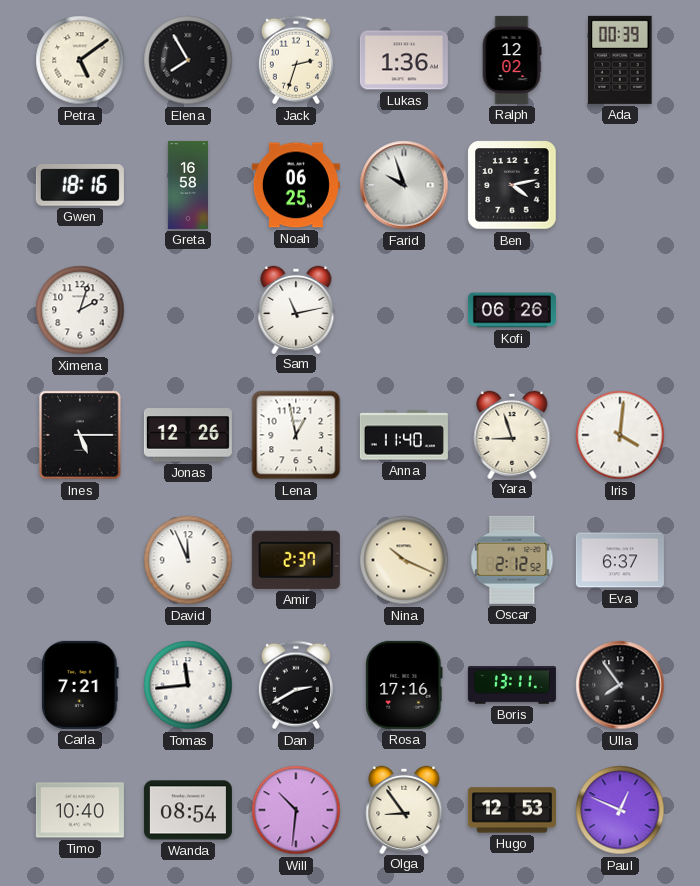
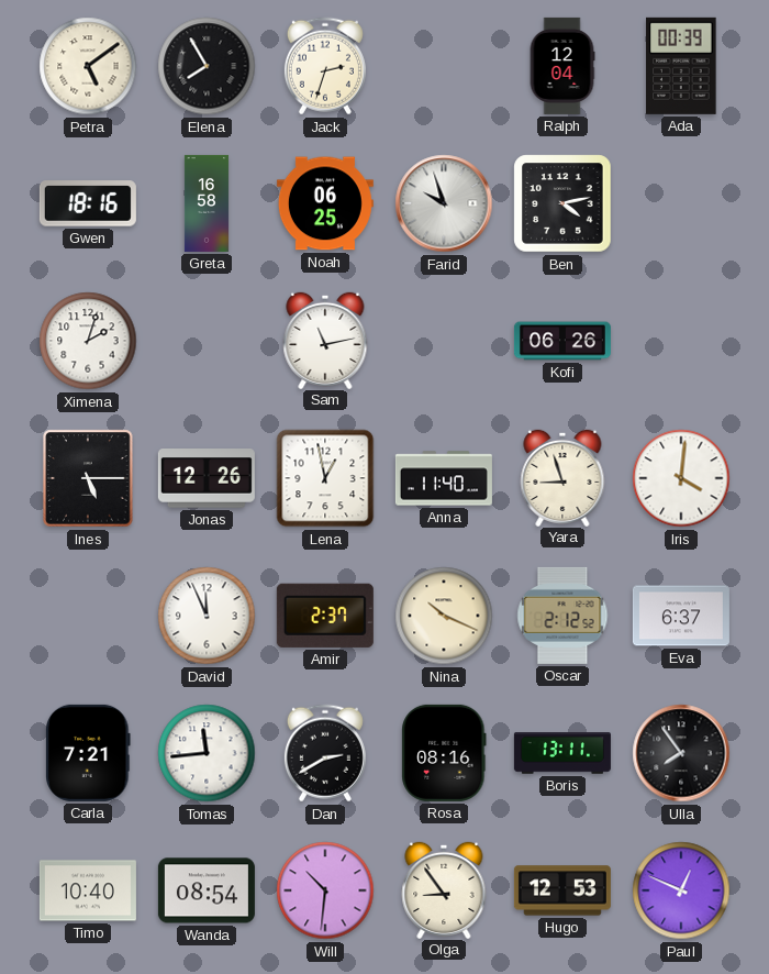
Lukas: 1:36 -> none (404, 60)
Ralph: 12:02 -> 12:04 (562, 66)
Rosa: 17:16 -> 08:16 (444, 753)
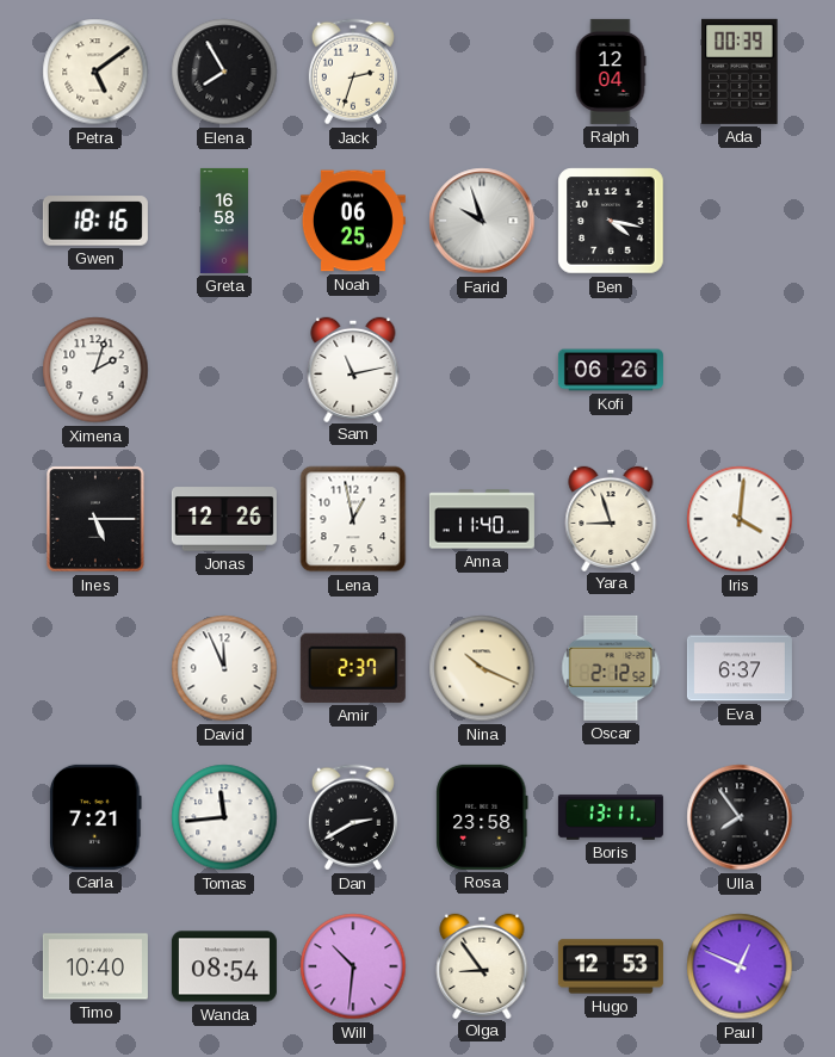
Ben: 4:13 -> 4:17 (611, 221)
Rosa: 08:16 -> 23:58 (482, 817)
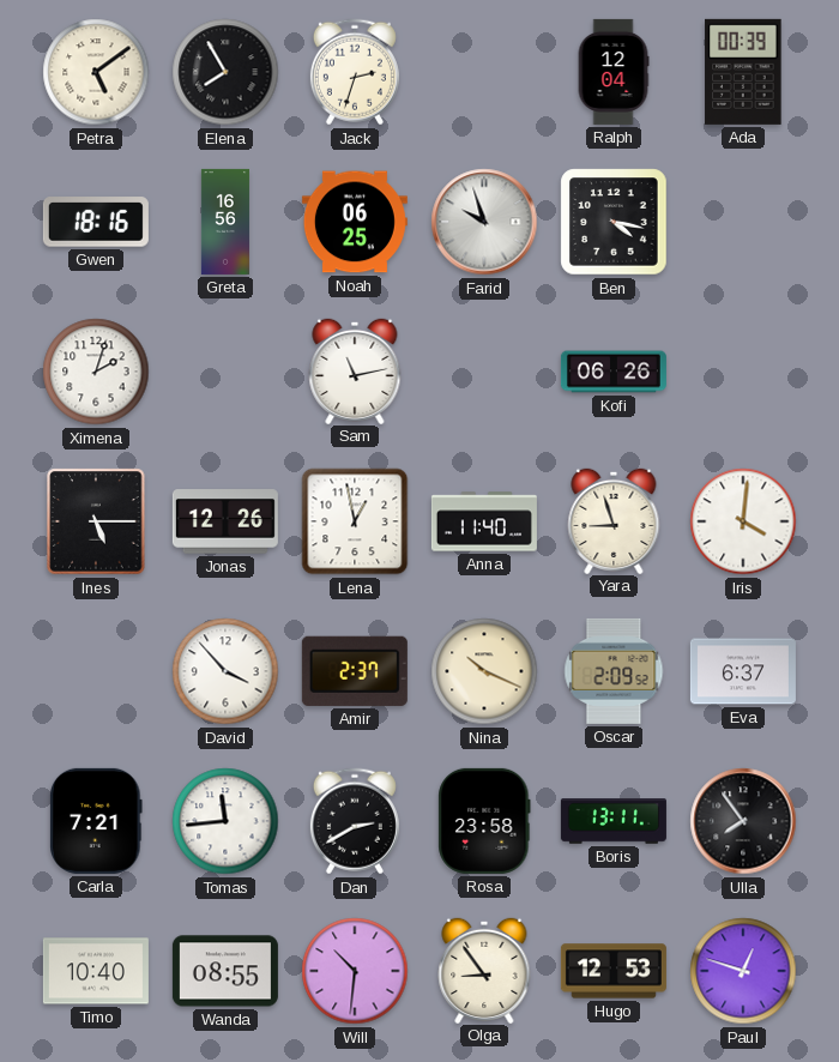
Greta: 16:58 -> 16:56 (225, 222)
David: 11:56 -> 3:53 (225, 671)
Oscar: 2:12 -> 2:09 (614, 671)
Wanda: 08:54 -> 08:55 (225, 971)
Paul: 12:49 -> 12:48 (743, 971)
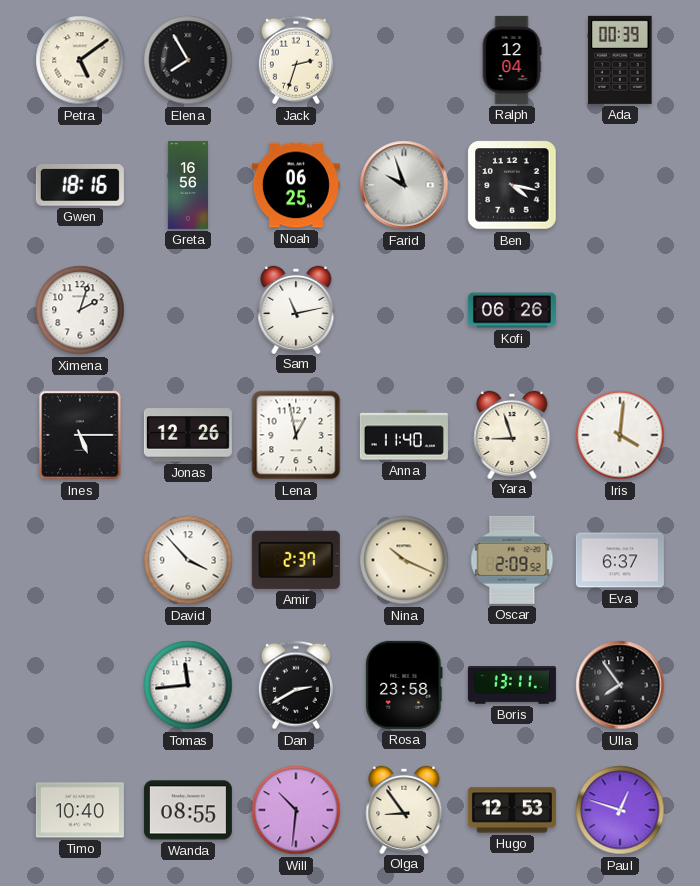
Carla: 7:21 -> none (96, 821)
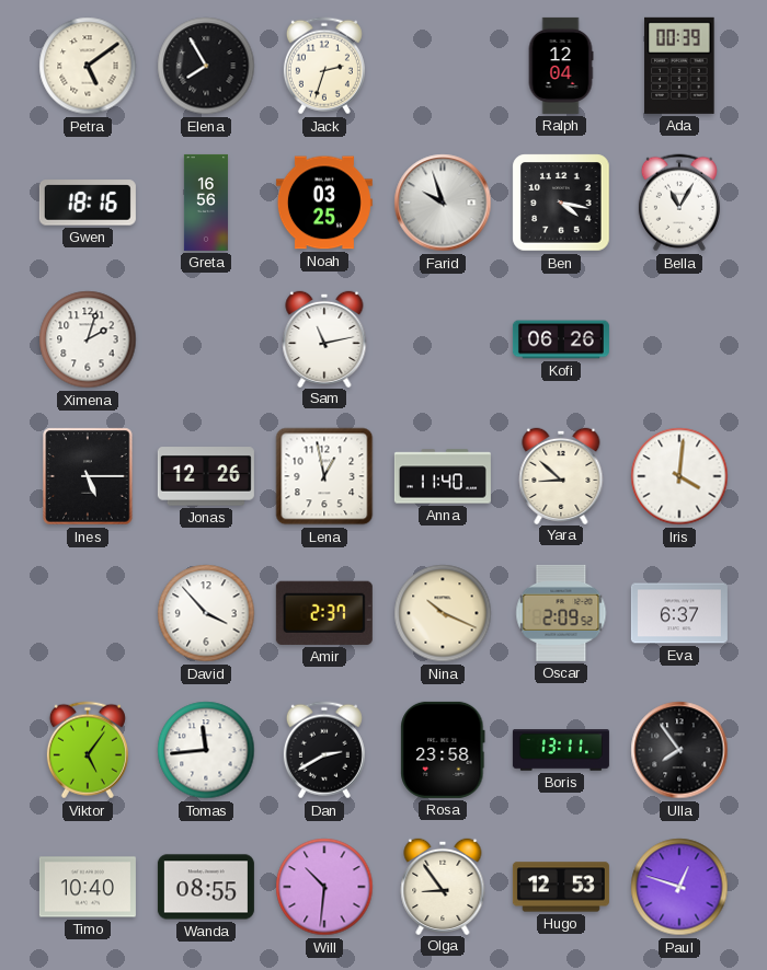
Noah: 06:25 -> 03:25 (324, 203)
Bella: none -> 11:05 (679, 203)
Yara: 8:57 -> 8:52 (561, 475)
Viktor: none -> 5:06 (88, 750)
